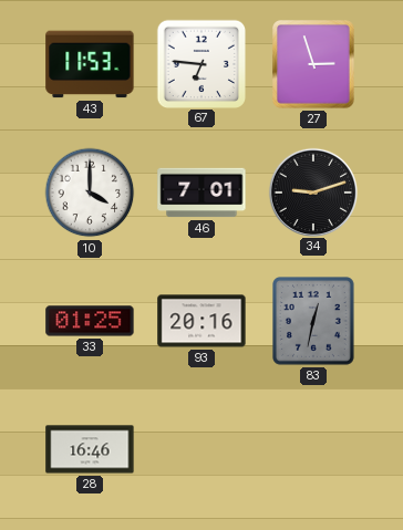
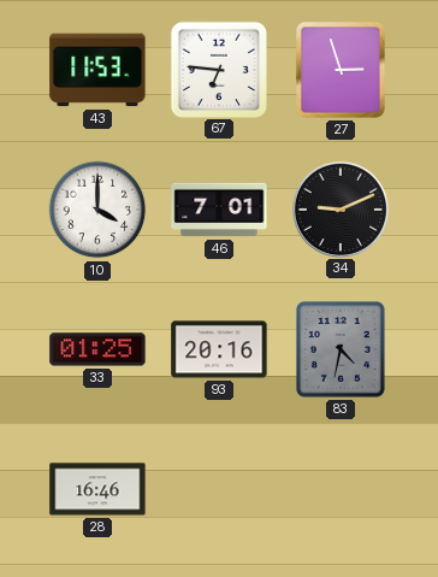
34: 9:12 -> 9:11 (339, 208)
83: 12:32 -> 4:32 (342, 351)
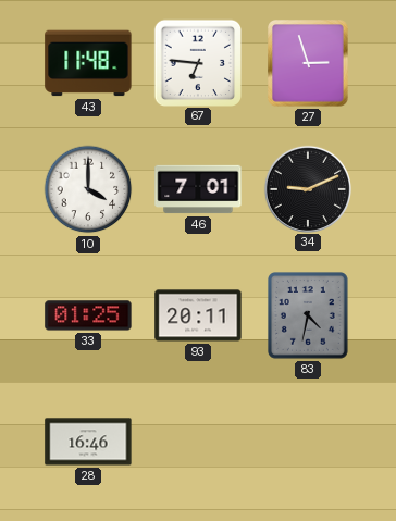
43: 11:53 -> 11:48 (88, 63)
93: 20:16 -> 20:11 (198, 315)
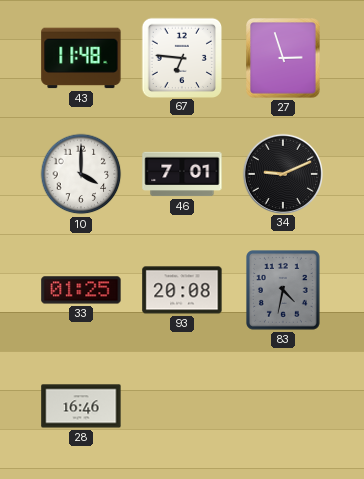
93: 20:11 -> 20:08 (182, 290)
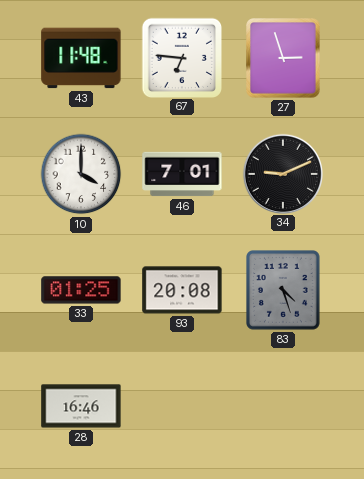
83: 4:32 -> 4:27 (284, 291)
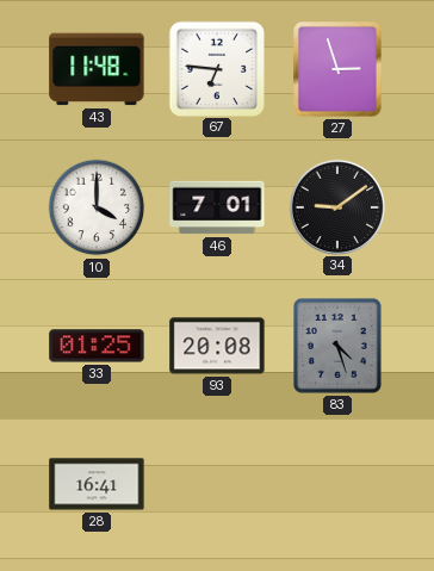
34: 9:11 -> 9:09 (336, 206)
28: 16:46 -> 16:41 (97, 484)
